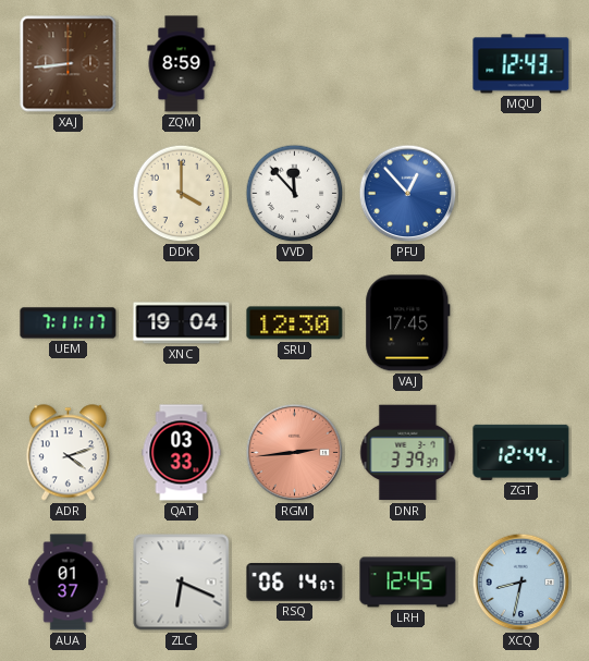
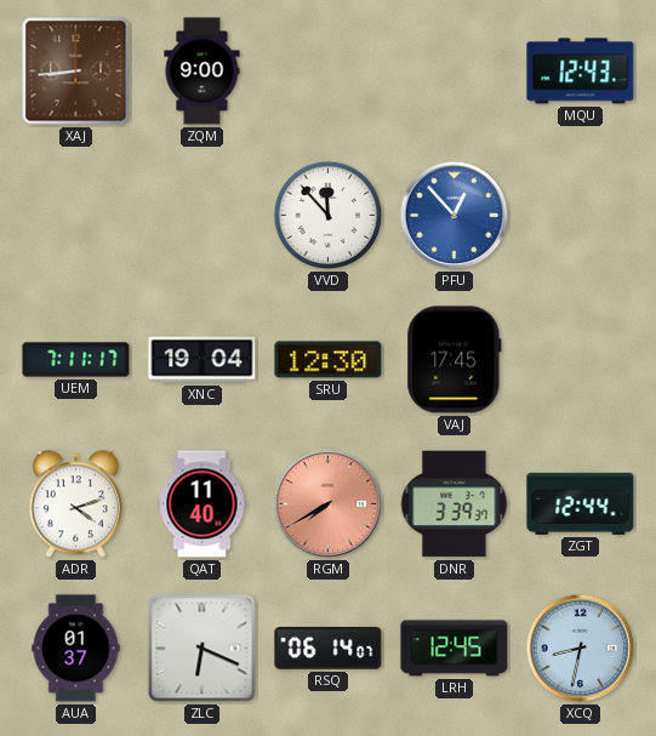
ZQM: 8:59 -> 9:00 (202, 72)
DDK: 4:00 -> none (182, 194)
QAT: 03:33 -> 11:40 (202, 504)
RGM: 2:44 -> 7:40 (329, 504)
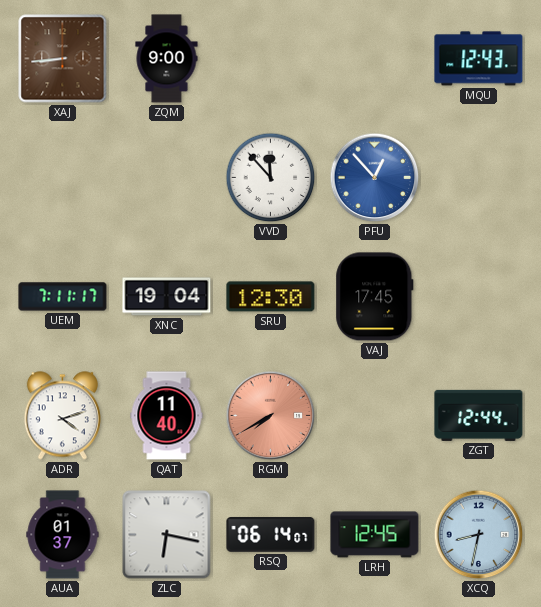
DNR: 3:39 -> none (455, 504)
ZLC: 6:19 -> 6:17 (167, 535)
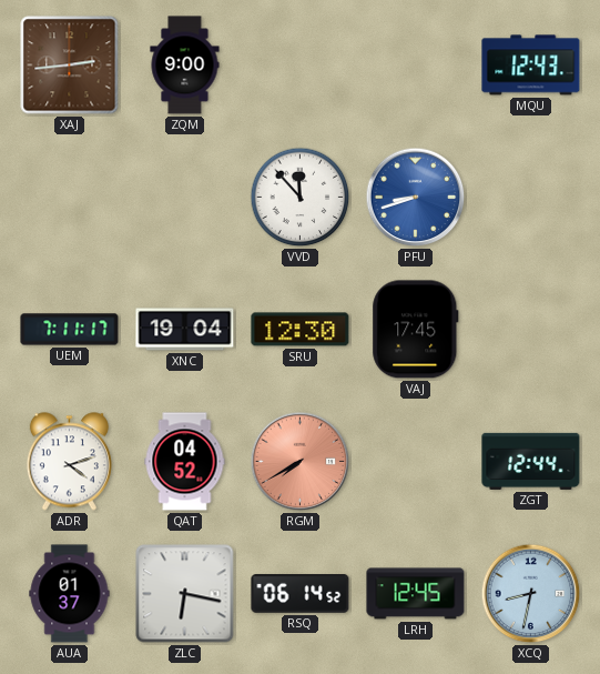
XAJ: 8:44 -> 2:44 (70, 66)
PFU: 12:53 -> 8:42 (416, 198)
QAT: 11:40 -> 04:52 (185, 462)
RSQ: 06:14:07 -> 06:14:52 (301, 594)
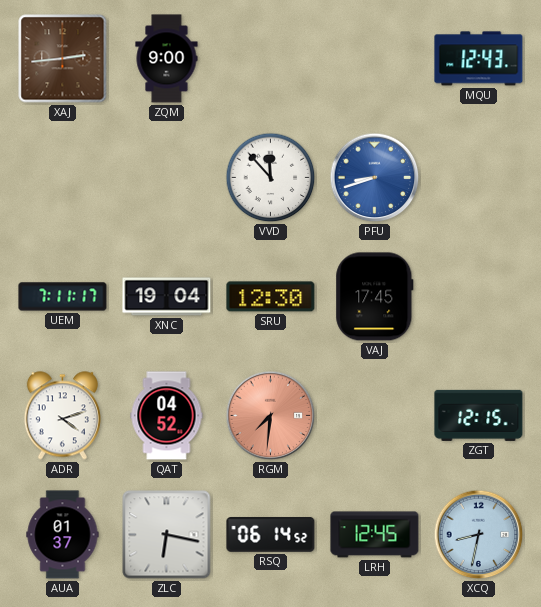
RGM: 7:40 -> 7:31 (271, 416)
ZGT: 12:44 -> 12:15 (479, 415)
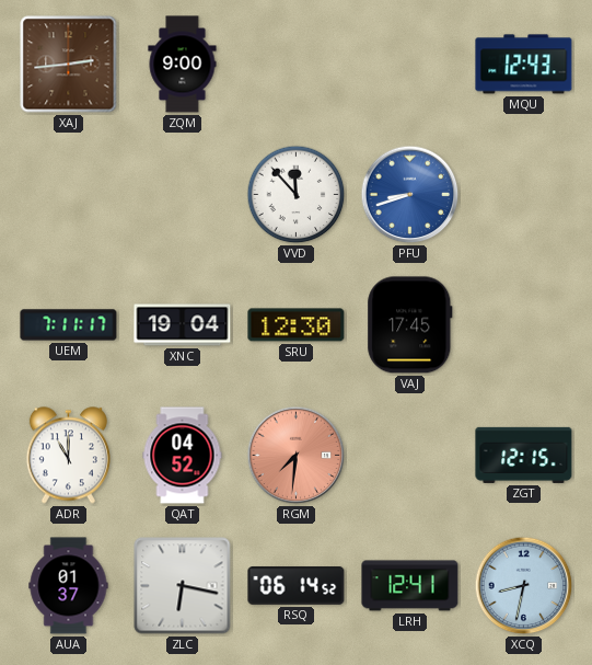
ADR: 4:12 -> 11:00 (68, 456)
LRH: 12:45 -> 12:41 (410, 586)
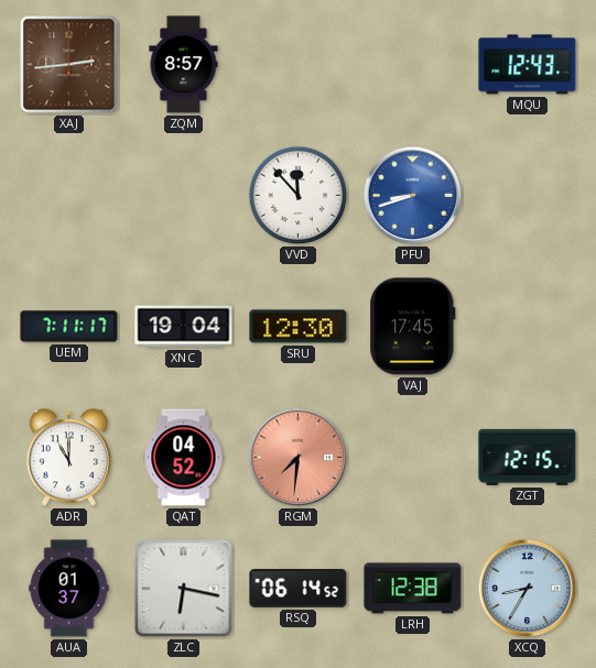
ZQM: 9:00 -> 8:57 (184, 65)
LRH: 12:41 -> 12:38 (413, 589)
XCQ: 8:32 -> 8:35 (528, 589)
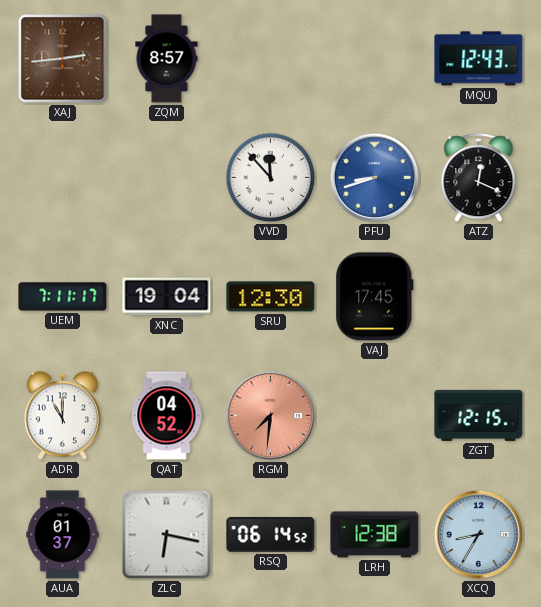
ATZ: none -> 12:19 (479, 178)
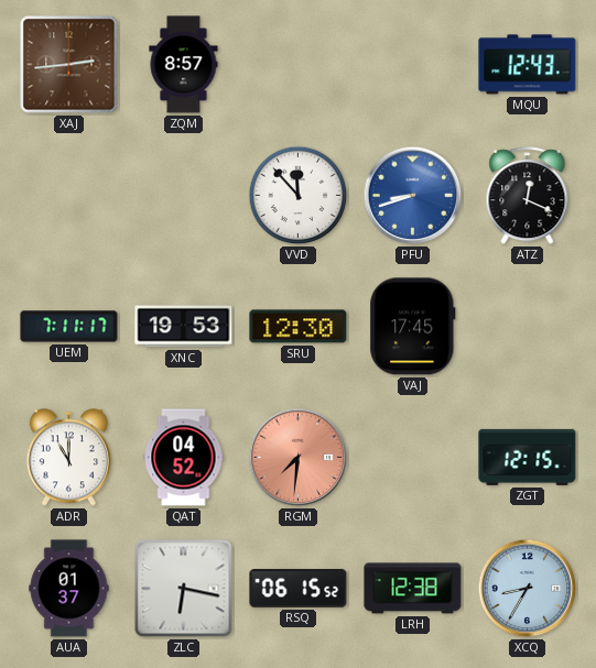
XNC: 19:04 -> 19:53 (184, 327)
RSQ: 06:14 -> 06:15 (299, 589)
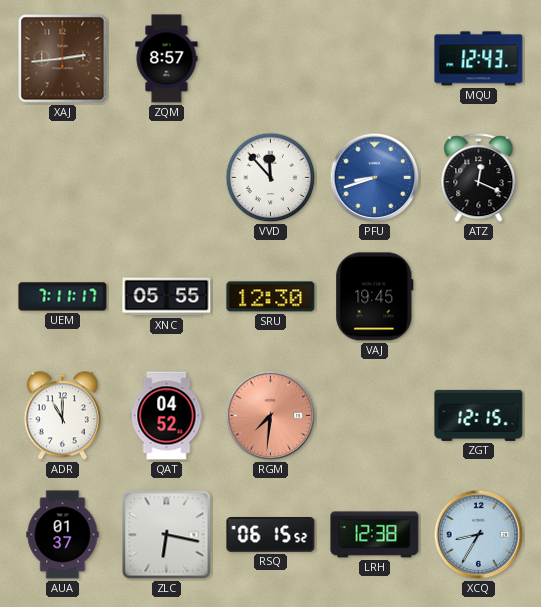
XNC: 19:53 -> 05:55 (167, 297)
VAJ: 17:45 -> 19:45 (375, 297)
